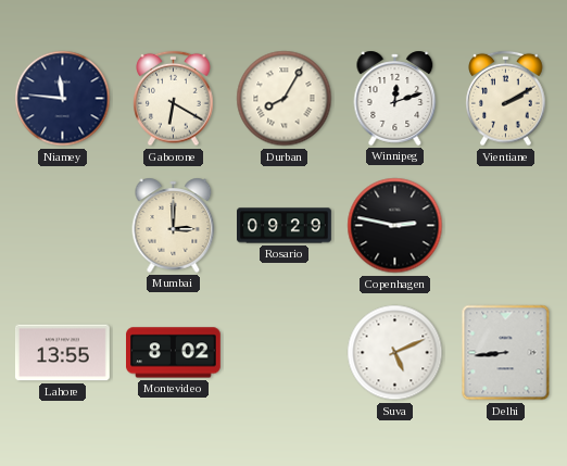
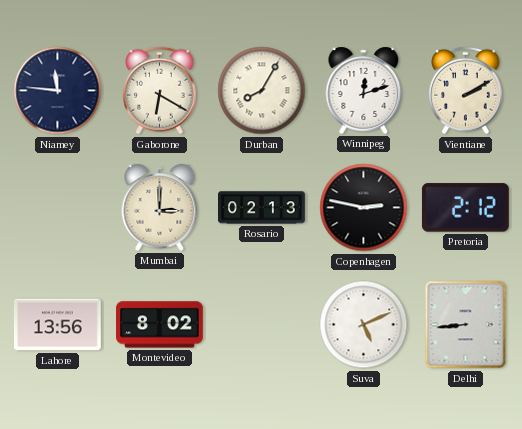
Rosario: 09:29 -> 02:13 (262, 208)
Pretoria: none -> 2:12 (465, 208)
Lahore: 13:55 -> 13:56 (57, 325)
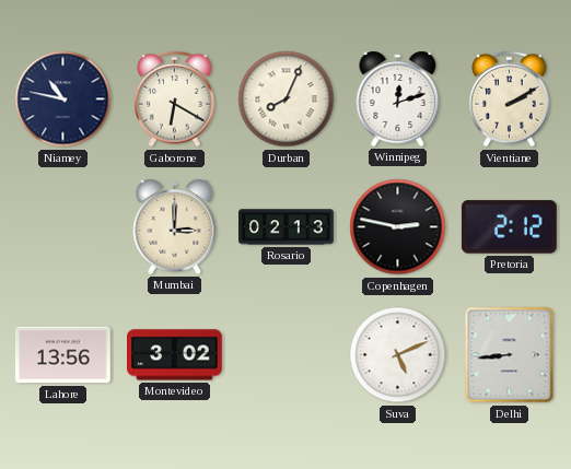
Niamey: 11:46 -> 10:47 (63, 99)
Durban: 8:05 -> 8:04 (287, 99)
Montevideo: 8:02 -> 3:02 (175, 355)
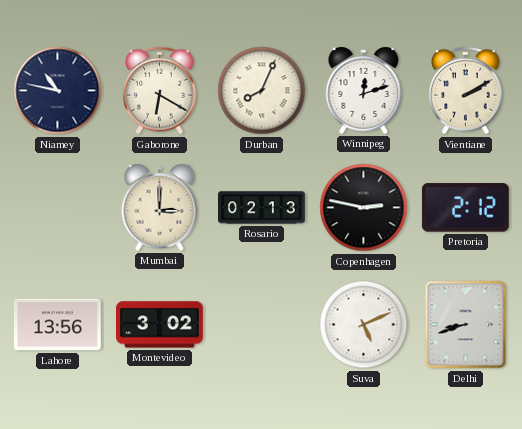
Delhi: 8:44 -> 8:42 (466, 325)
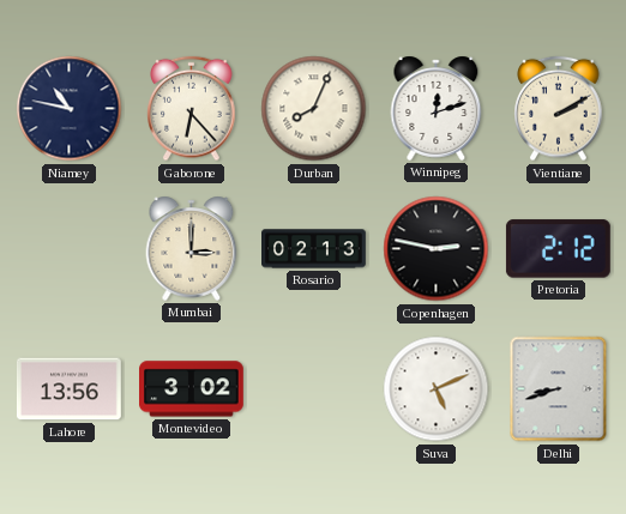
Gaborone: 6:20 -> 6:23 (192, 109)
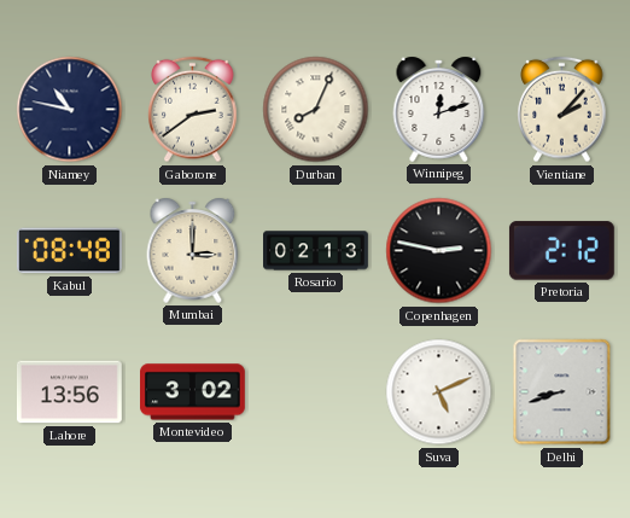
Gaborone: 6:23 -> 2:39 (193, 110)
Vientiane: 2:10 -> 2:07 (562, 110)
Kabul: none -> 08:48 (70, 251)
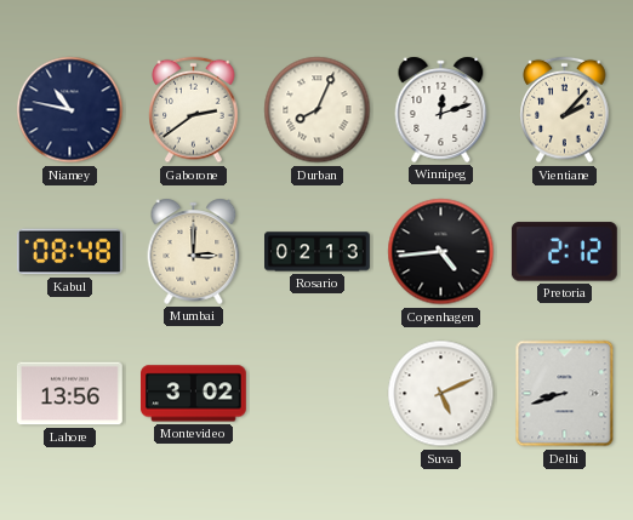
Copenhagen: 2:47 -> 4:44 (441, 252)
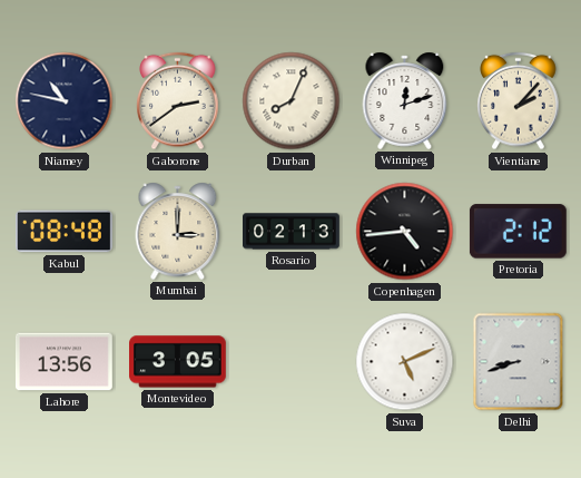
Montevideo: 3:02 -> 3:05 (178, 362)
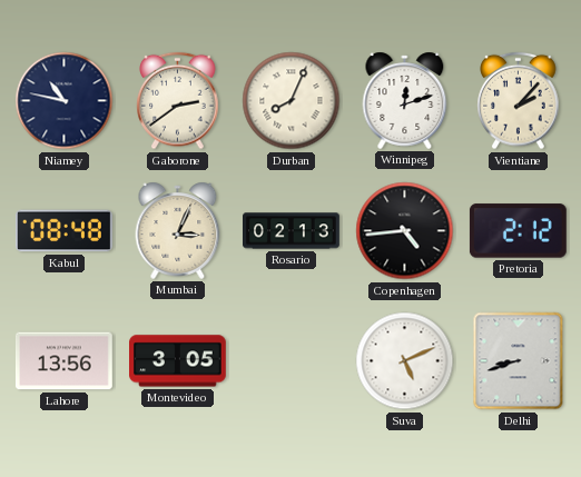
Mumbai: 3:00 -> 3:04 (178, 230)
